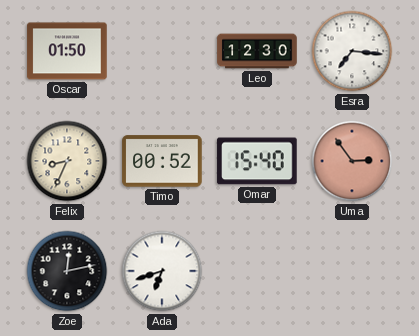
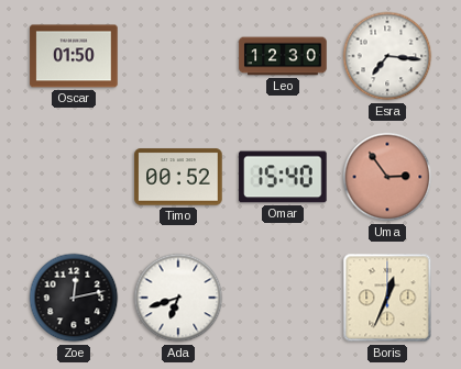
Felix: 8:34 -> none (67, 161)
Boris: none -> 12:34 (387, 298)
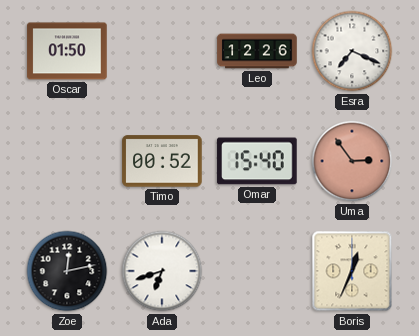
Leo: 12:30 -> 12:26 (257, 51)
Esra: 7:16 -> 7:19 (352, 51)
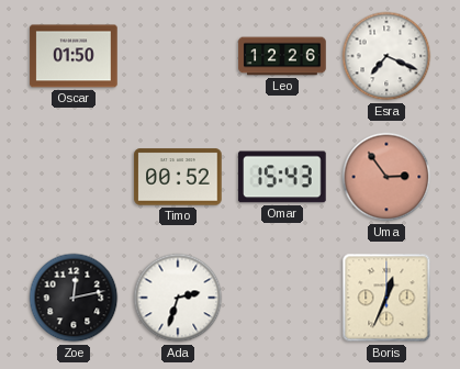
Omar: 15:40 -> 15:43 (282, 177)
Ada: 6:42 -> 2:33 (178, 298)
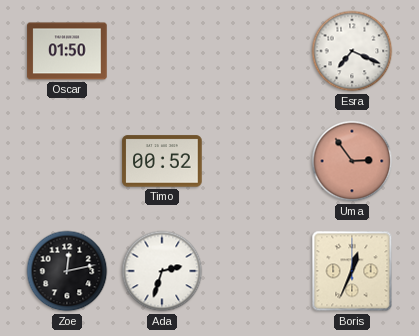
Leo: 12:26 -> none (282, 56)
Omar: 15:43 -> none (282, 177)
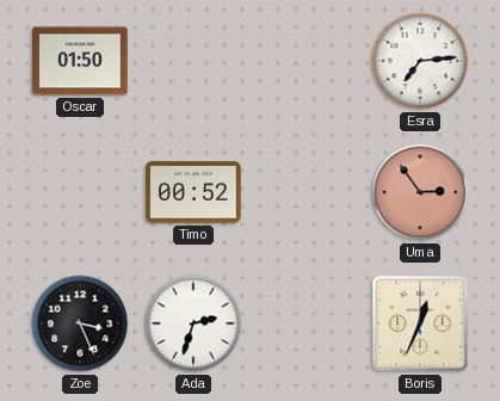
Esra: 7:19 -> 7:14 (420, 61)
Zoe: 12:13 -> 3:26 (80, 323)
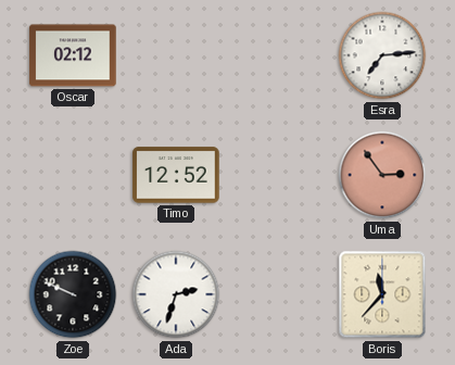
Oscar: 01:50 -> 02:12 (73, 55)
Timo: 00:52 -> 12:52 (176, 175)
Zoe: 3:26 -> 9:49 (73, 294)
Boris: 12:34 -> 11:37 (382, 294)
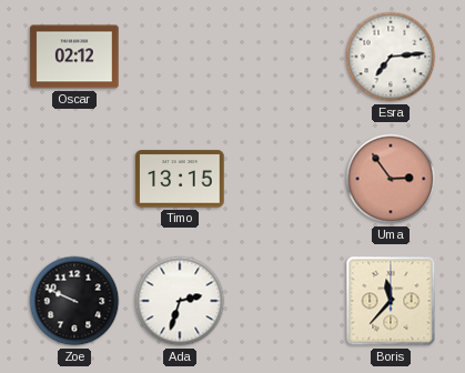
Timo: 12:52 -> 13:15 (180, 179)
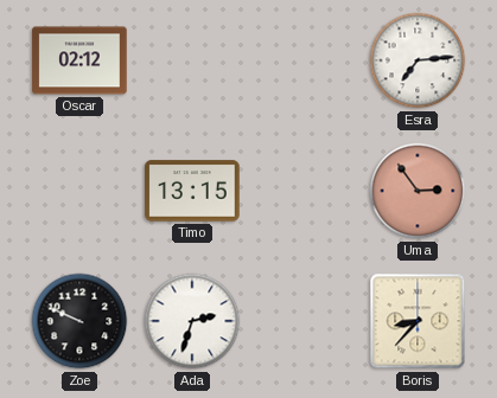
Boris: 11:37 -> 8:37 (418, 321)
